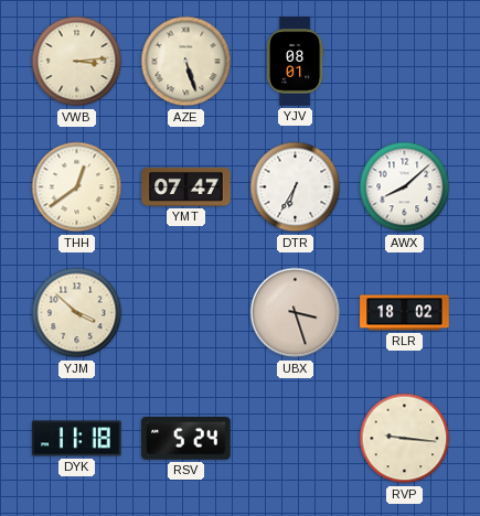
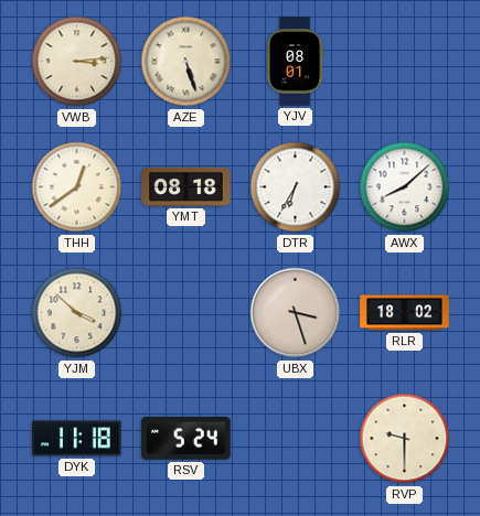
YMT: 07:47 -> 08:18 (186, 186)
RVP: 9:16 -> 9:30 (405, 439)
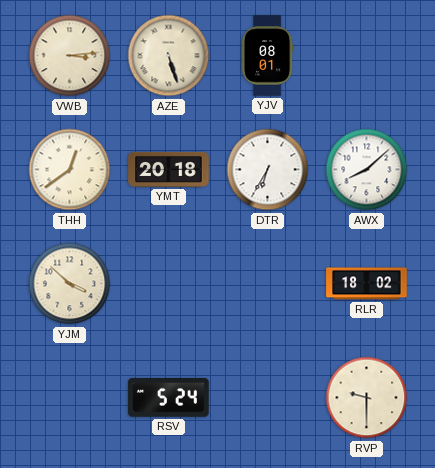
YMT: 08:18 -> 20:18 (169, 169)
UBX: 3:27 -> none (296, 313)
DYK: 11:18 -> none (77, 439)
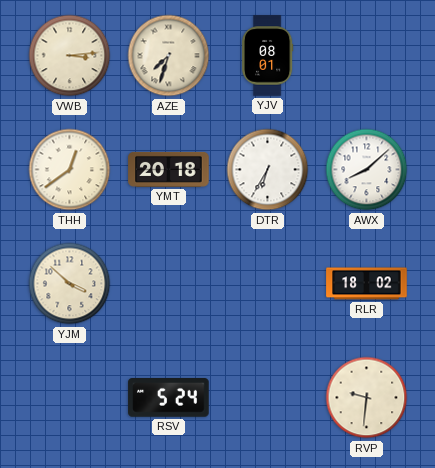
AZE: 5:27 -> 7:33 (169, 56)
RVP: 9:30 -> 9:31 (367, 398)
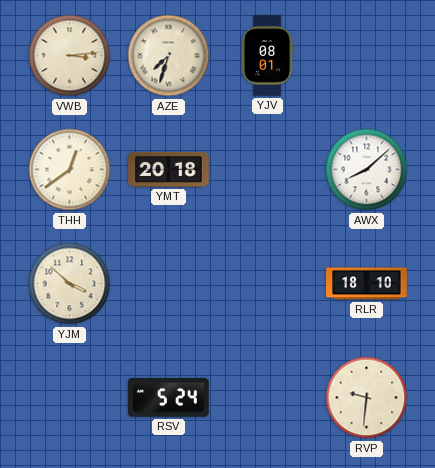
DTR: 6:35 -> none (268, 170)
RLR: 18:02 -> 18:10 (367, 284)
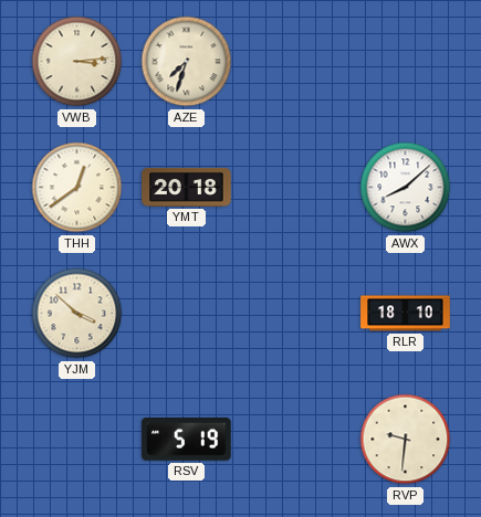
YJV: 08:01 -> none (267, 56)
RSV: 5:24 -> 5:19 (187, 440)
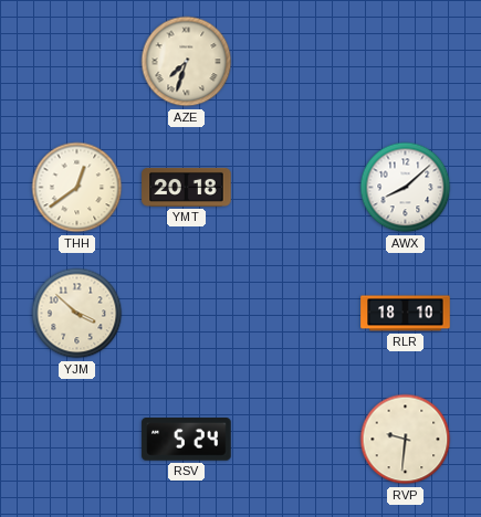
VWB: 3:14 -> none (77, 62)
RSV: 5:19 -> 5:24 (187, 440)
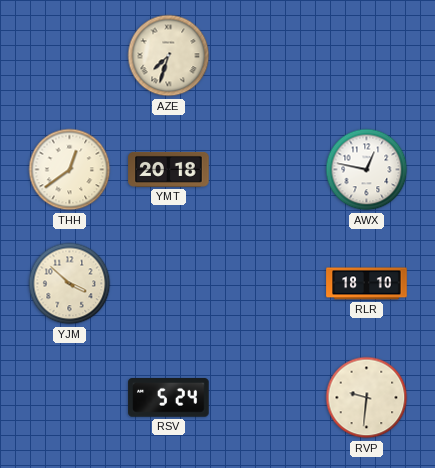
AWX: 8:08 -> 12:47 (367, 170)
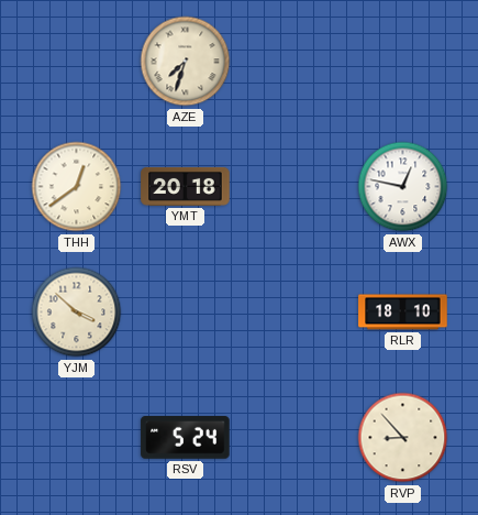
RVP: 9:31 -> 8:53 (403, 438)
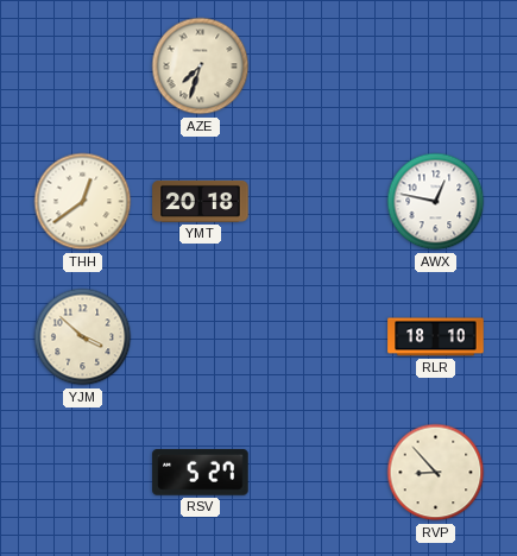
RSV: 5:24 -> 5:27 (201, 473)
